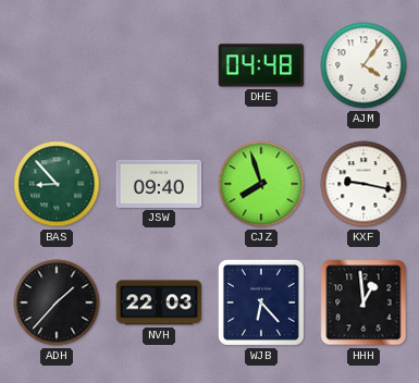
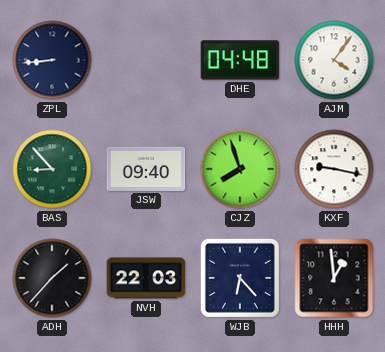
ZPL: none -> 8:44 (52, 60)
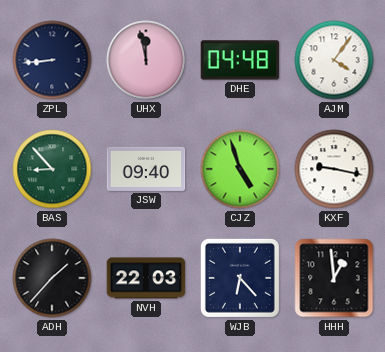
UHX: none -> 11:58 (146, 60)
CJZ: 7:57 -> 4:57 (240, 169)
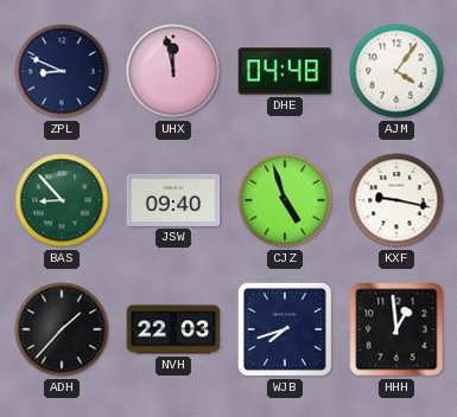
ZPL: 8:44 -> 8:49 (62, 71)
WJB: 6:23 -> 7:42 (285, 329)
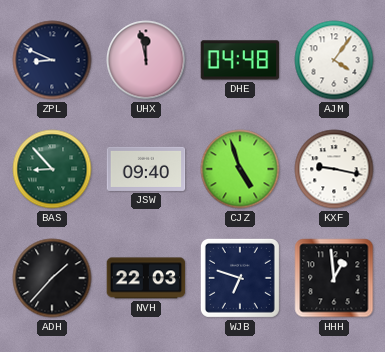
WJB: 7:42 -> 6:48 (240, 278)
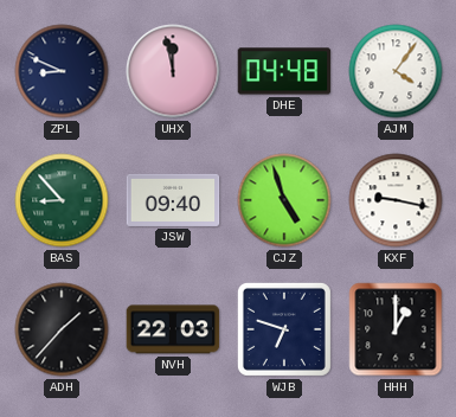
HHH: 12:59 -> 1:00 (396, 329)
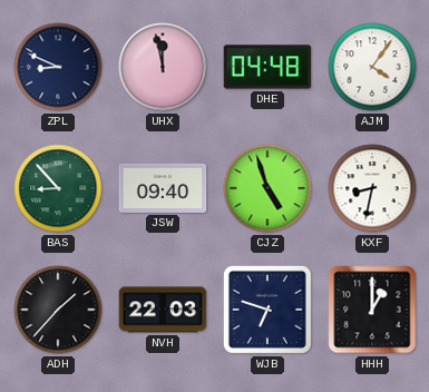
KXF: 9:17 -> 8:32 (372, 188)
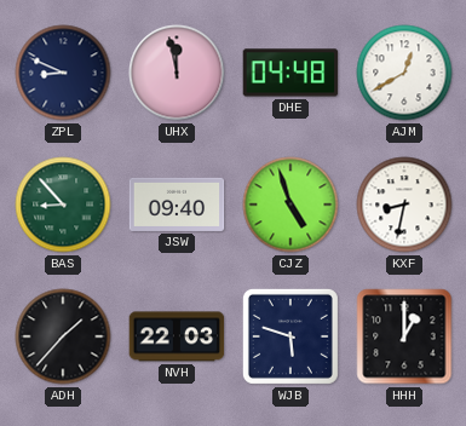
AJM: 4:06 -> 12:40 (404, 73)
WJB: 6:48 -> 5:48 (290, 336)
